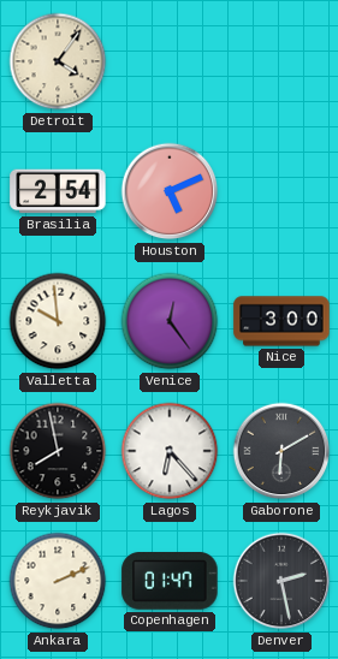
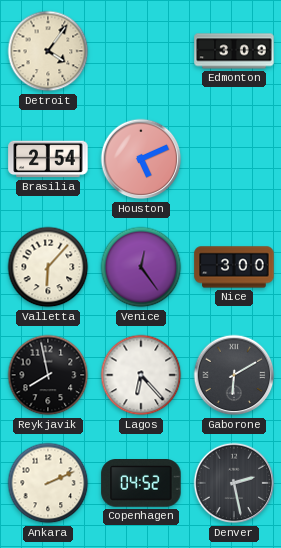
Edmonton: none -> 3:09 (234, 51)
Valletta: 9:59 -> 6:07 (48, 267)
Copenhagen: 01:47 -> 04:52 (141, 484)
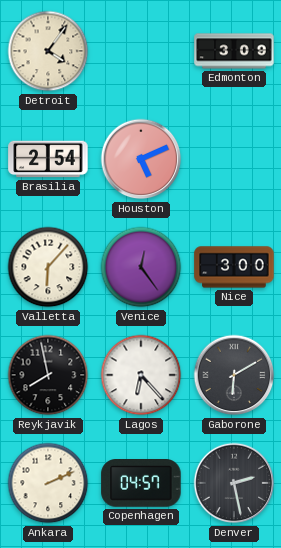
Copenhagen: 04:52 -> 04:57 (141, 484)
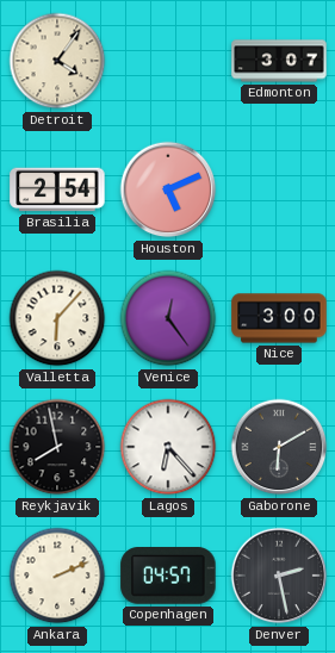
Edmonton: 3:09 -> 3:07 (279, 61)
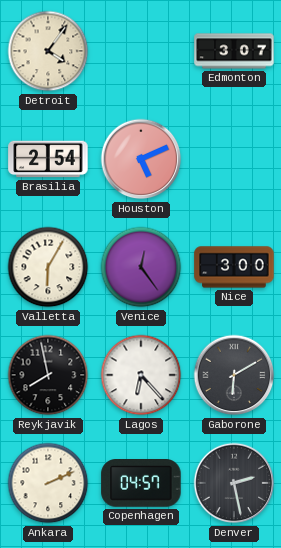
Valletta: 6:07 -> 6:05 (48, 267)
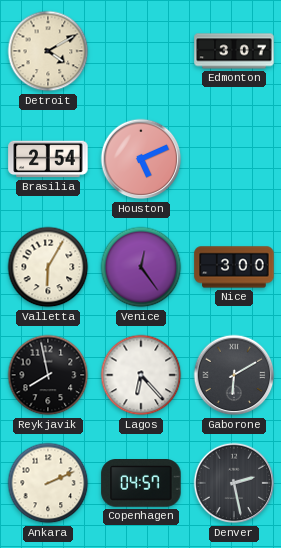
Detroit: 4:06 -> 4:10 (48, 51)
